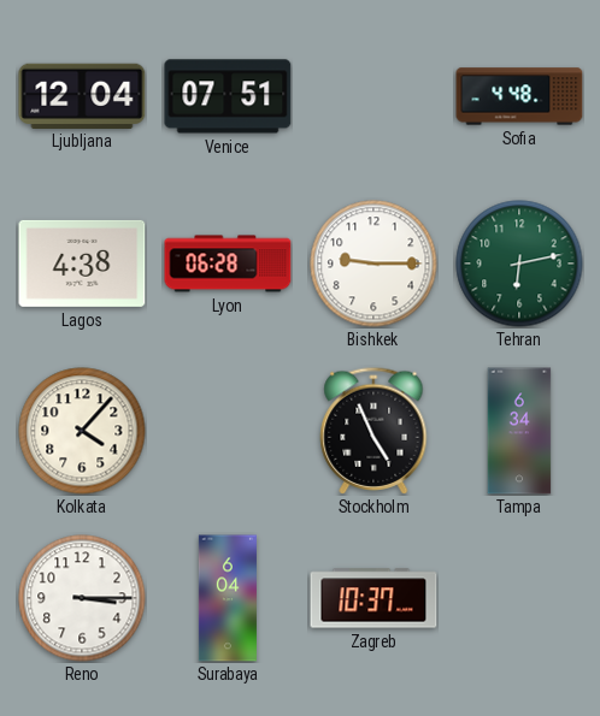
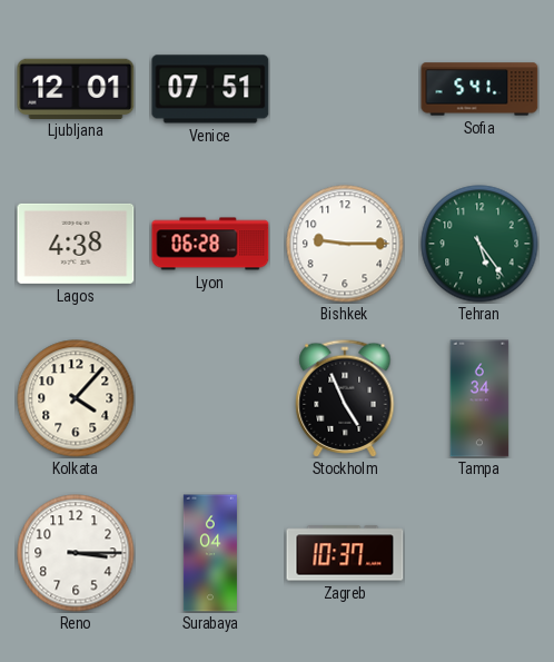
Ljubljana: 12:04 -> 12:01 (76, 88)
Sofia: 4:48 -> 5:41 (479, 89)
Tehran: 6:13 -> 5:24 (479, 244)
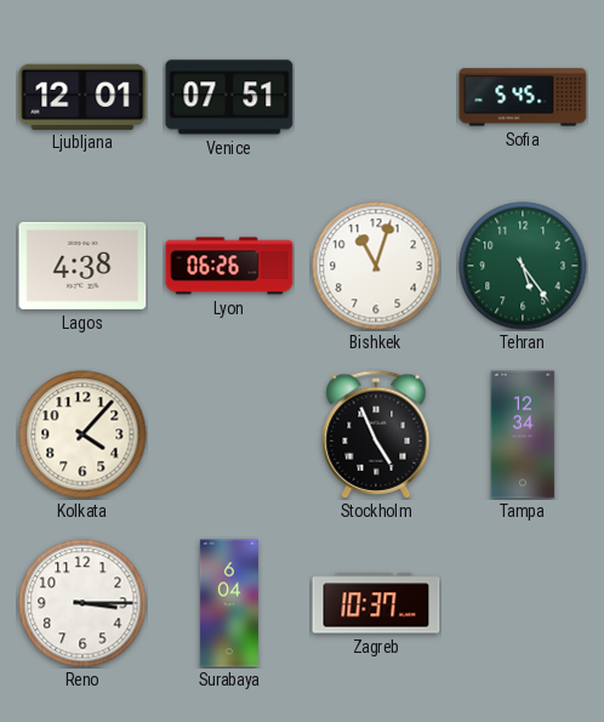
Sofia: 5:41 -> 5:45 (523, 97)
Lyon: 06:28 -> 06:26 (229, 266)
Bishkek: 9:15 -> 11:03 (376, 266)
Tampa: 6:34 -> 12:34 (523, 434)
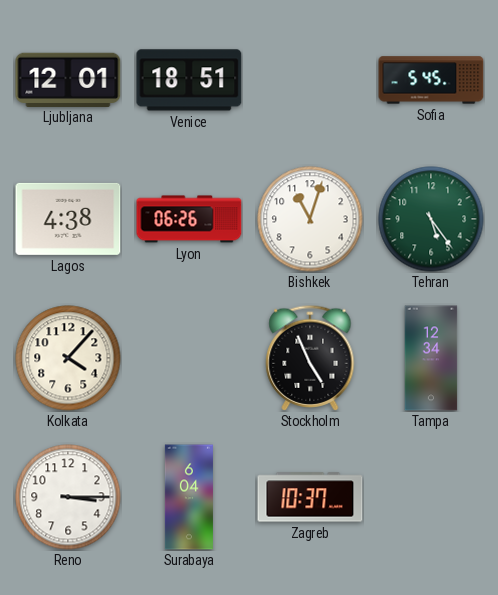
Venice: 07:51 -> 18:51 (189, 80)
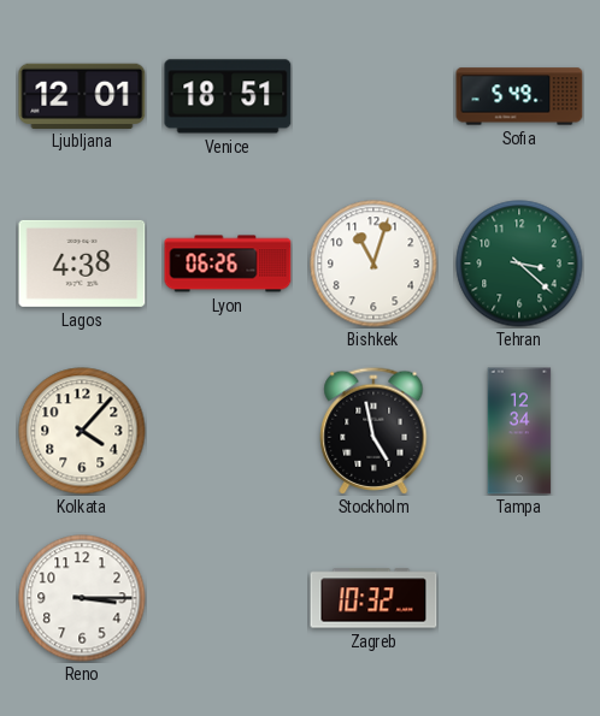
Sofia: 5:45 -> 5:49 (519, 96)
Tehran: 5:24 -> 3:22 (519, 264)
Stockholm: 4:56 -> 4:58 (373, 431)
Surabaya: 6:04 -> none (189, 497)
Zagreb: 10:37 -> 10:32 (373, 598)
